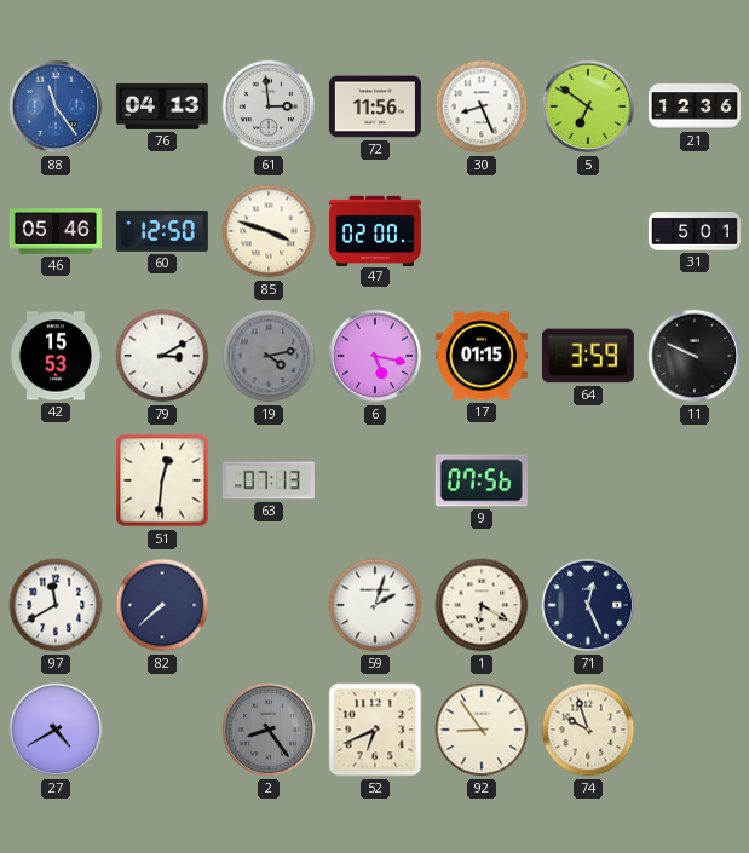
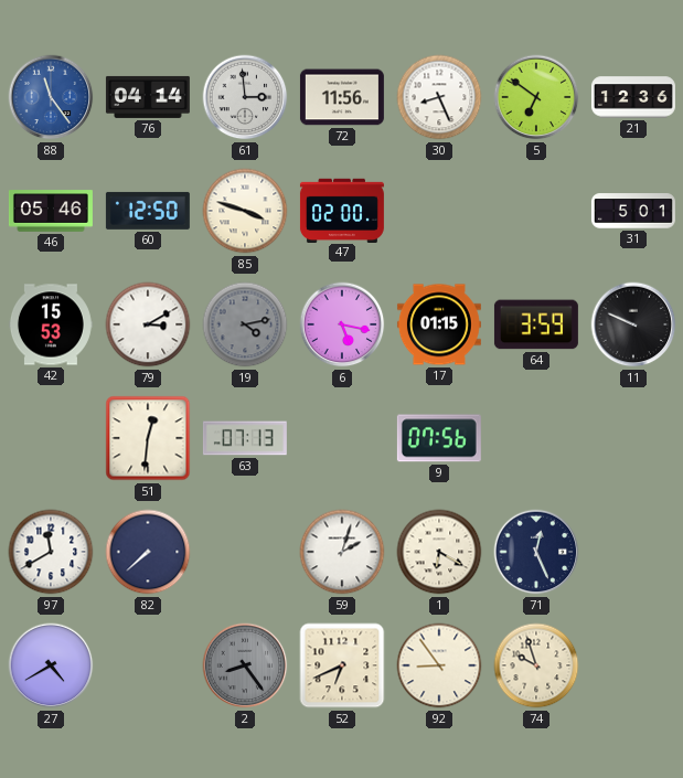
76: 04:13 -> 04:14 (148, 97)
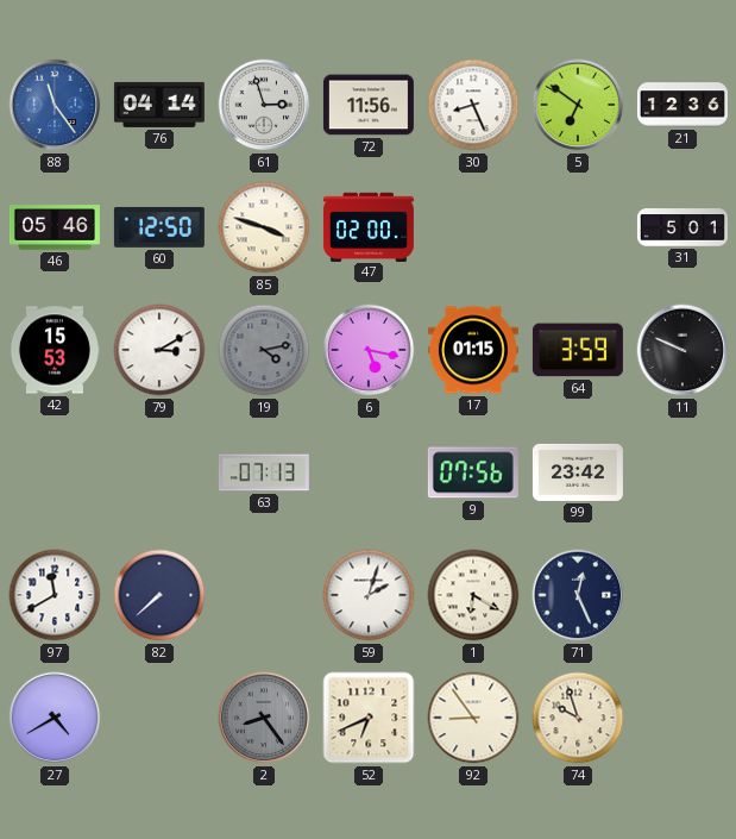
61: 2:59 -> 2:57 (264, 105)
51: 12:31 -> none (148, 438)
99: none -> 23:42 (578, 472)
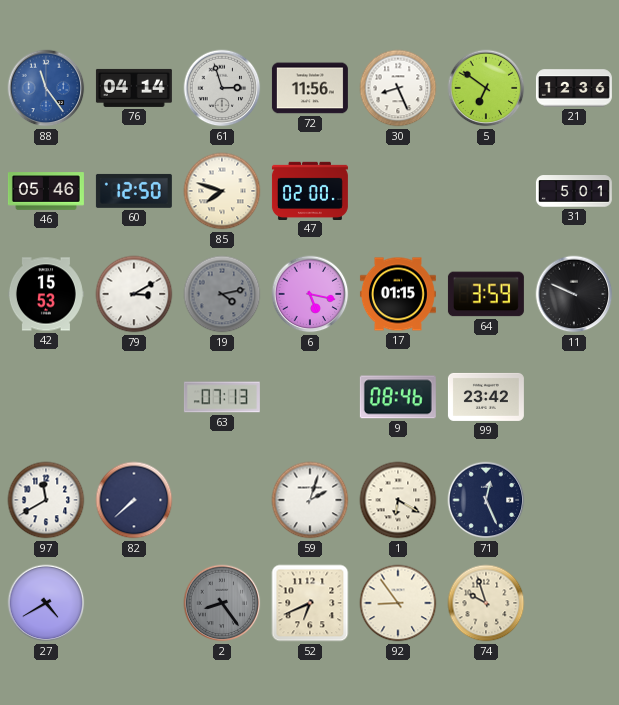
85: 3:48 -> 7:48 (222, 191)
9: 07:56 -> 08:46 (398, 397)
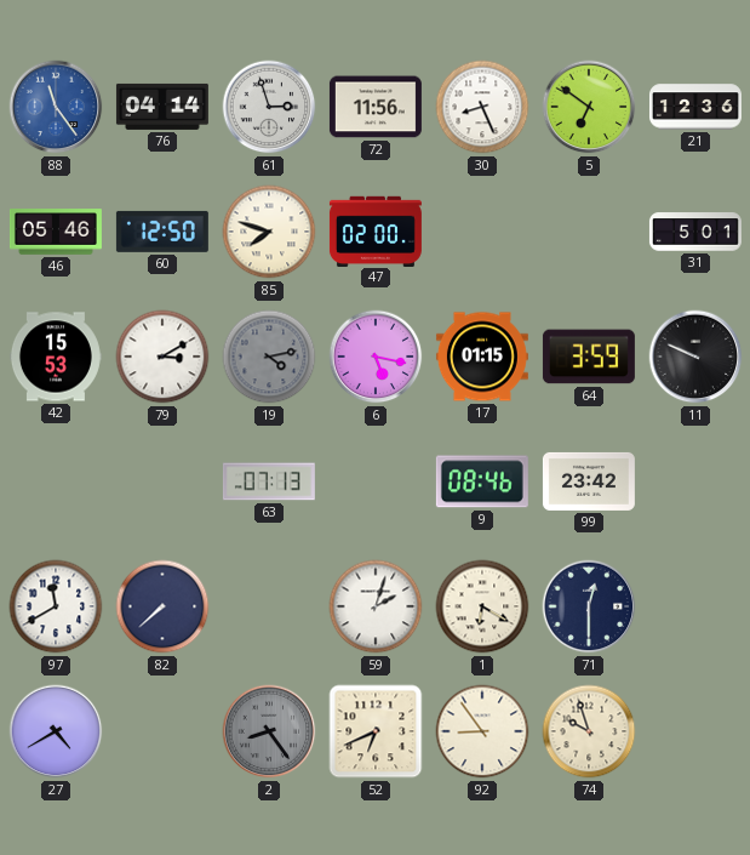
71: 12:26 -> 12:30 (589, 606)
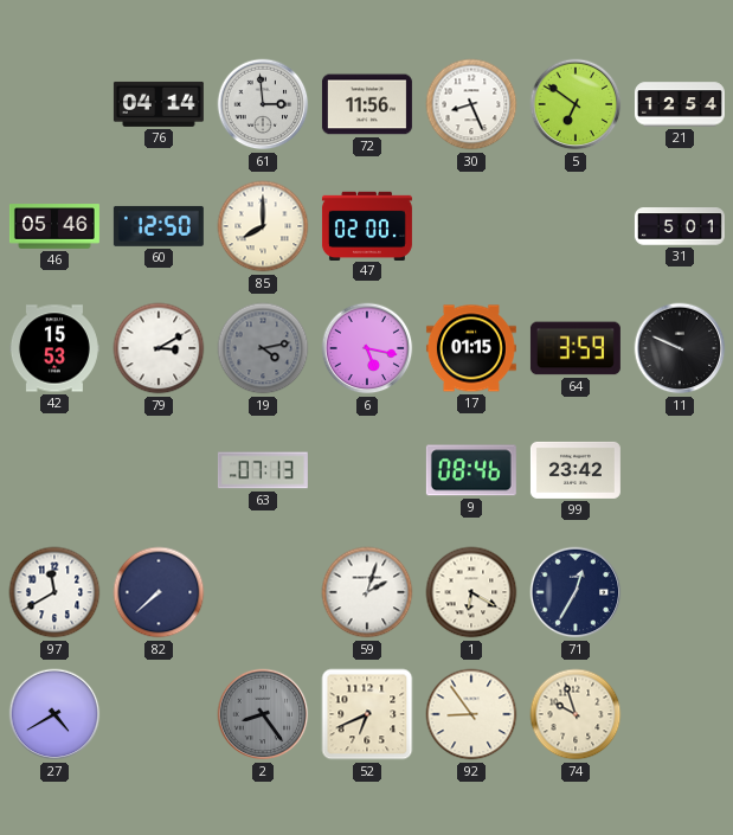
88: 11:24 -> none (56, 107)
61: 2:57 -> 2:59 (263, 104)
21: 12:36 -> 12:54 (680, 104)
85: 7:48 -> 8:00 (263, 226)
71: 12:30 -> 12:35 (576, 592)
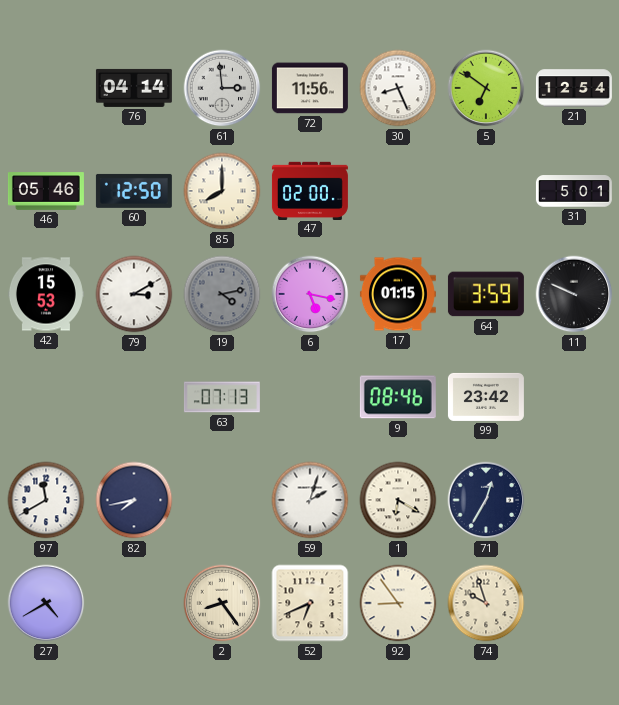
82: 7:38 -> 7:43 (134, 500)
2 dial: grey -> cream (222, 603)
